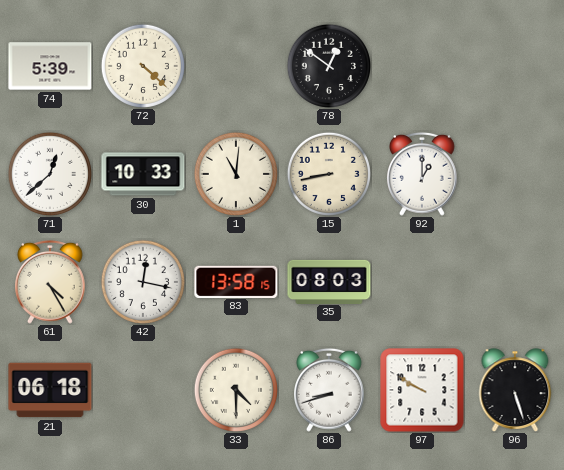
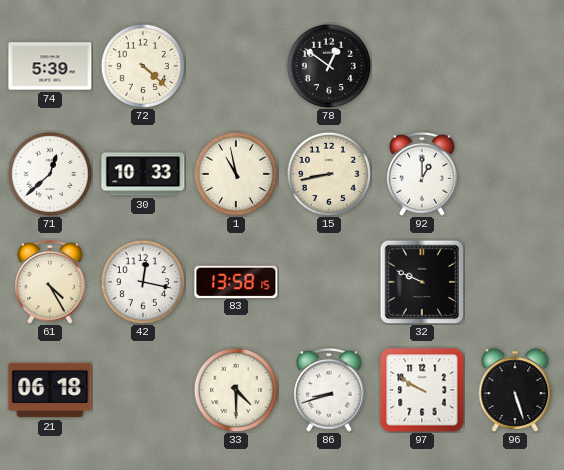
1: 11:01 -> 10:58 (236, 174)
35: 08:03 -> none (329, 281)
32: none -> 9:49 (422, 282)
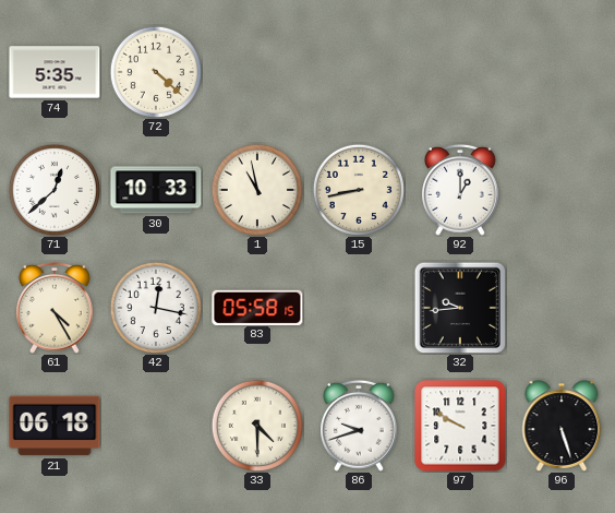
74: 5:39 -> 5:35 (55, 72)
78: 12:51 -> none (329, 66)
83: 13:58 -> 05:58 (257, 307)
32: 9:49 -> 9:44 (460, 308)
86: 8:42 -> 9:42 (360, 426)
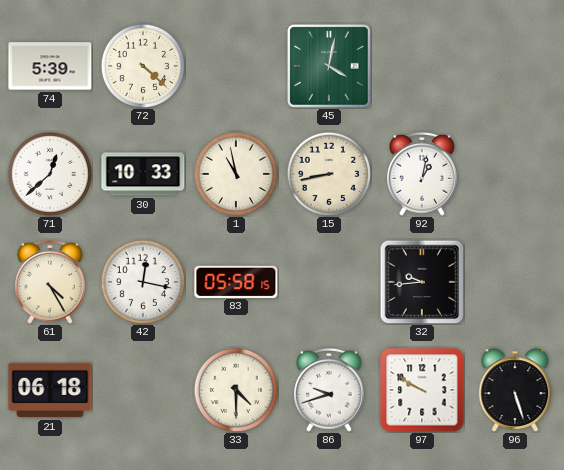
74: 5:35 -> 5:39 (50, 66)
45: none -> 4:02 (329, 66)
92: 1:00 -> 1:02 (423, 174)
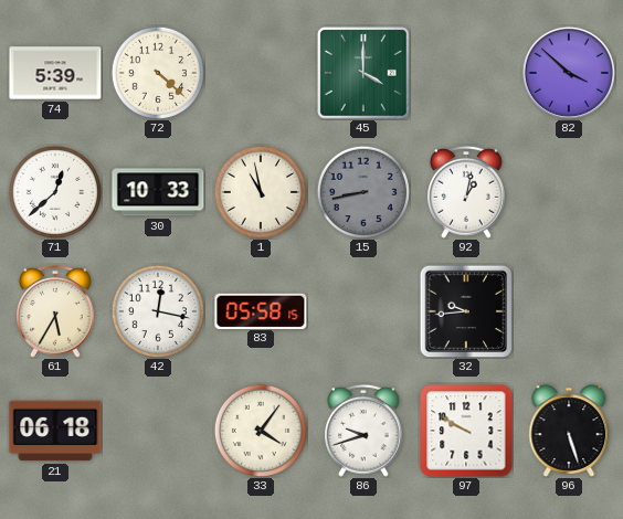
45: 4:02 -> 4:00 (363, 73)
82: none -> 3:52 (569, 73)
15 dial: cream -> grey (363, 192)
61: 4:25 -> 5:35 (56, 311)
33: 4:30 -> 4:06 (261, 431)
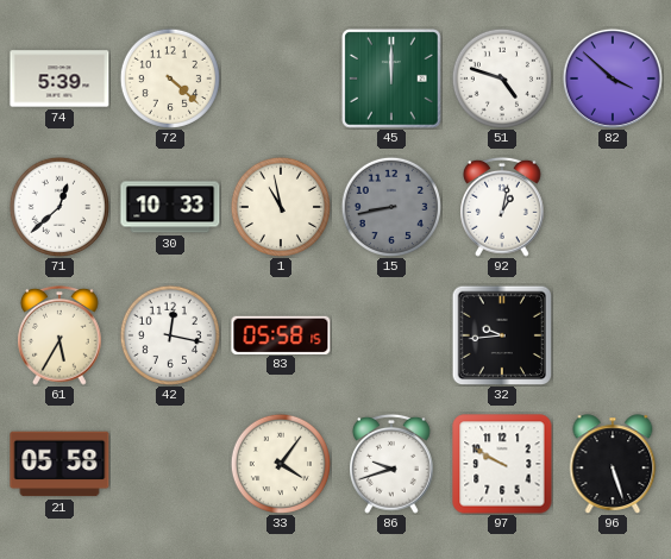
45: 4:00 -> 12:00 (391, 78)
51: none -> 4:48 (502, 78)
21: 06:18 -> 05:58 (59, 464)
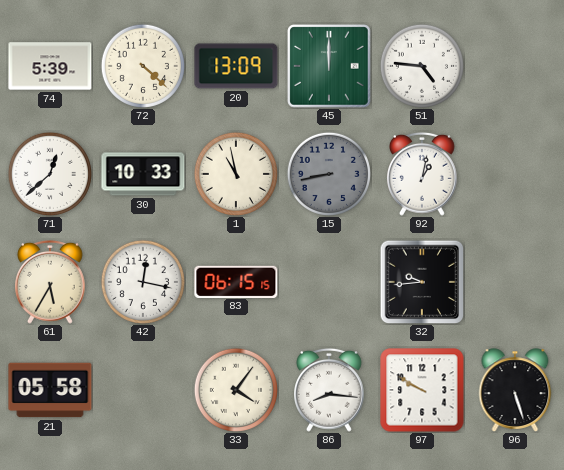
20: none -> 13:09 (236, 66)
51: 4:48 -> 4:46 (422, 66)
82: 3:52 -> none (613, 78)
83: 05:58 -> 06:15 (236, 281)
86: 9:42 -> 8:16 (330, 390)
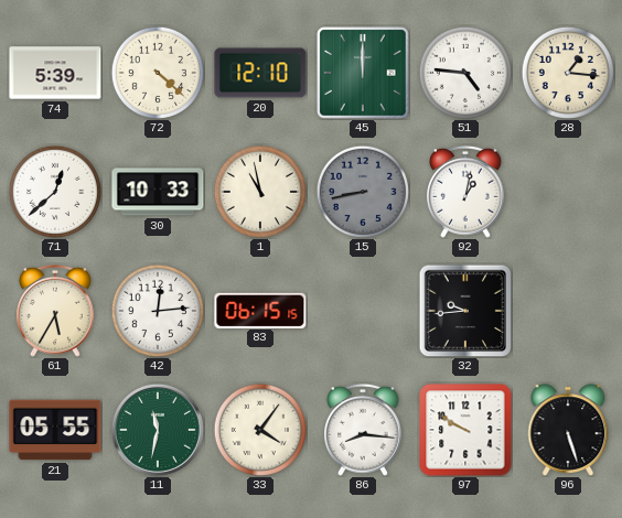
20: 13:09 -> 12:10 (260, 73)
28: none -> 1:16 (568, 73)
42: 12:17 -> 12:14 (158, 311)
21: 05:58 -> 05:55 (55, 430)
11: none -> 11:32 (158, 430)
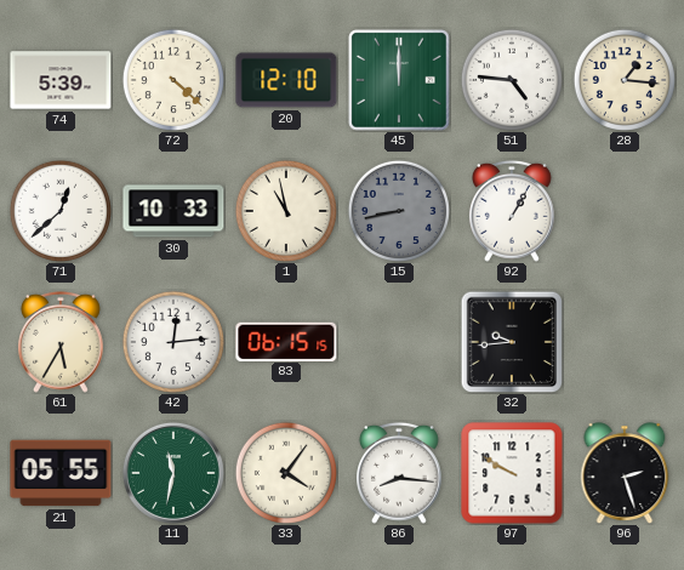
92: 1:02 -> 1:05 (513, 211)
96: 5:27 -> 2:27 (625, 473)
